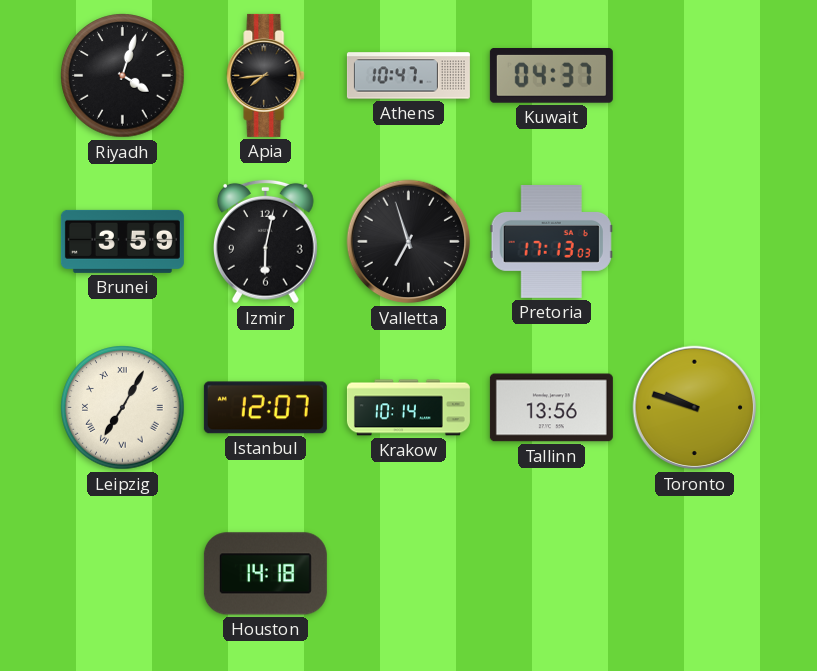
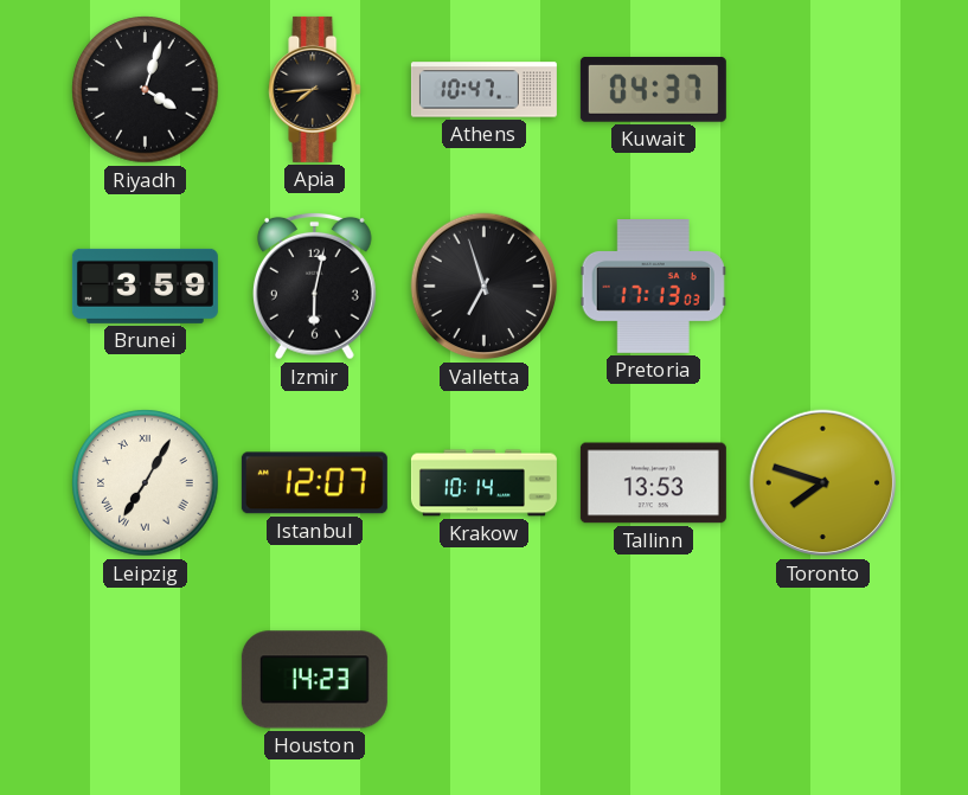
Tallinn: 13:56 -> 13:53 (653, 483)
Toronto: 9:48 -> 7:48 (823, 483)
Houston: 14:18 -> 14:23 (314, 680)
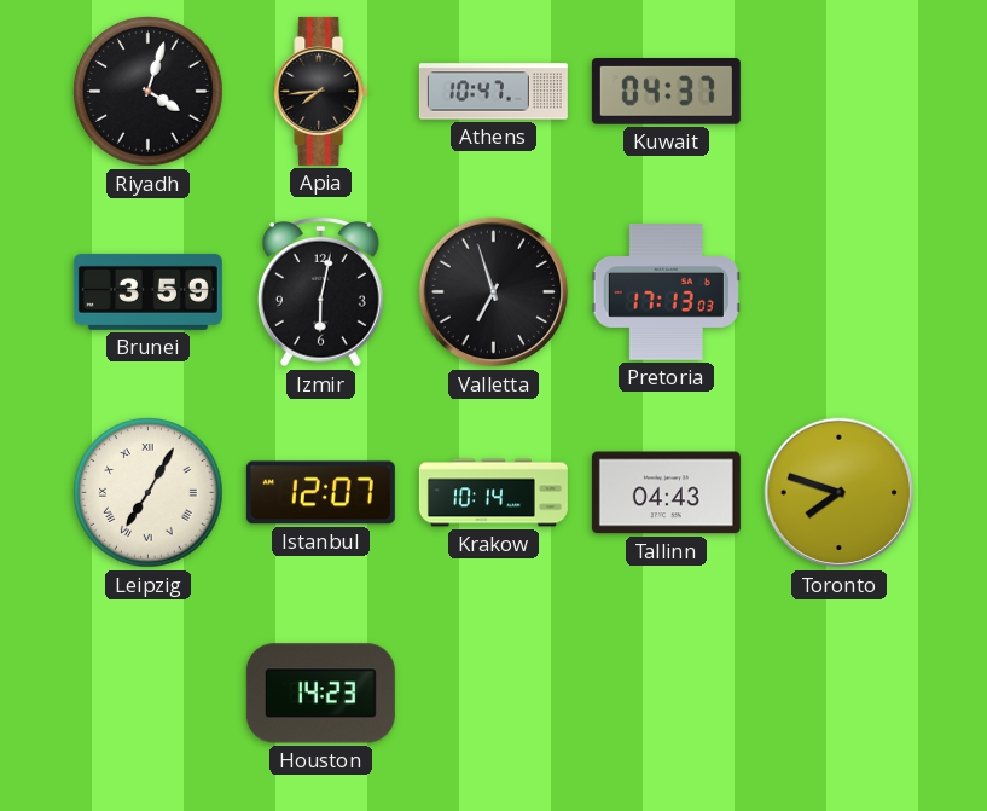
Tallinn: 13:53 -> 04:43 (666, 493)
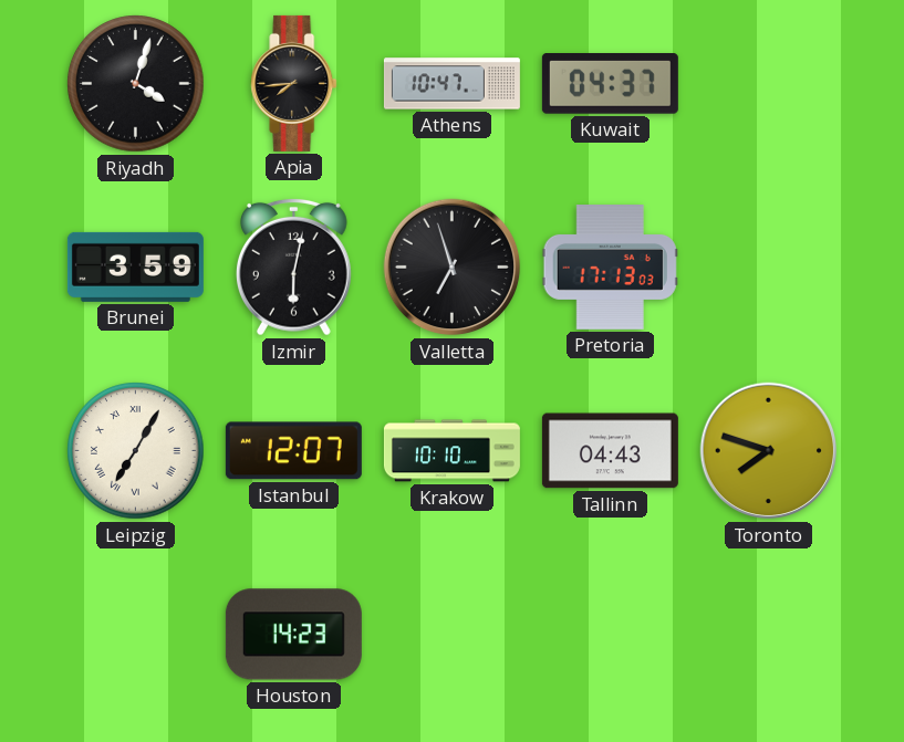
Krakow: 10:14 -> 10:10 (451, 451)
